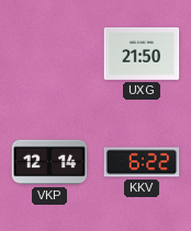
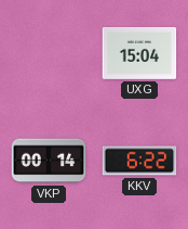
UXG: 21:50 -> 15:04 (139, 53)
VKP: 12:14 -> 00:14 (49, 161)
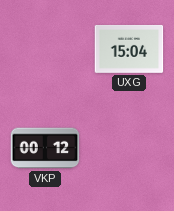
VKP: 00:14 -> 00:12 (45, 148)
KKV: 6:22 -> none (139, 161)
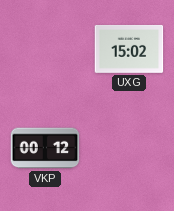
UXG: 15:04 -> 15:02 (129, 49)
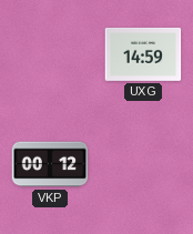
UXG: 15:02 -> 14:59 (143, 54)
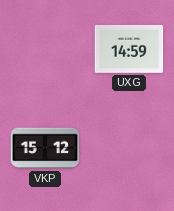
VKP: 00:12 -> 15:12 (45, 148)
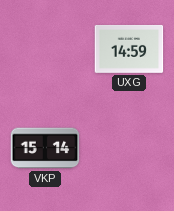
VKP: 15:12 -> 15:14 (45, 148)
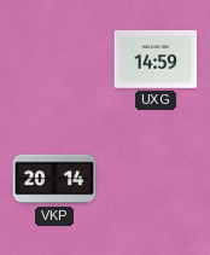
VKP: 15:14 -> 20:14 (54, 179)
